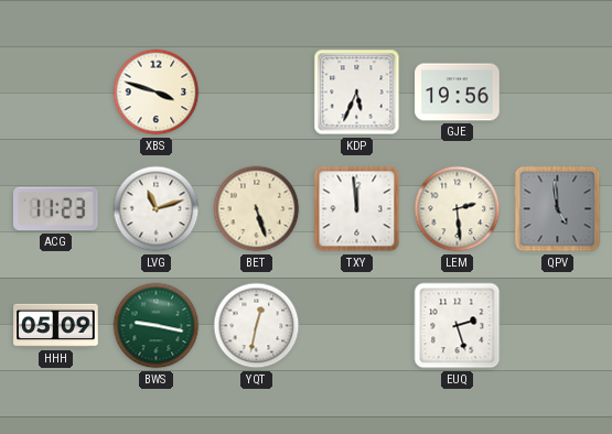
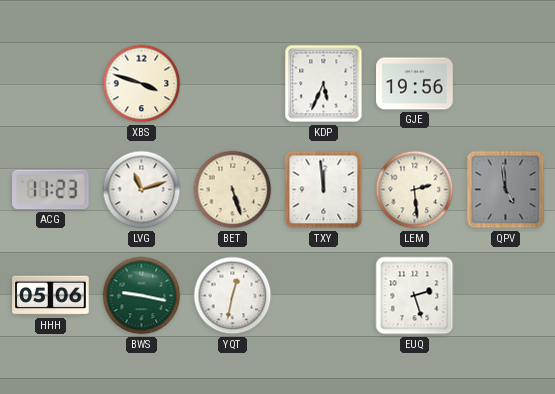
HHH: 05:09 -> 05:06 (51, 296)
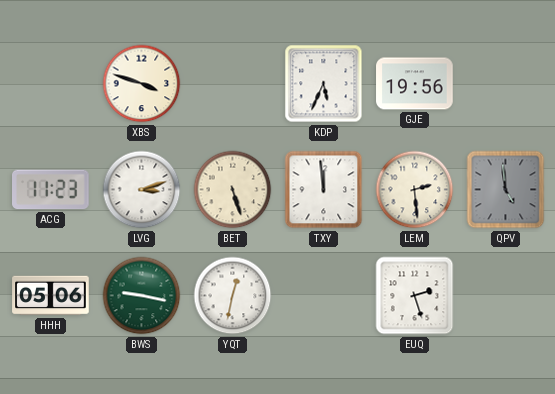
LVG: 11:12 -> 3:12 (142, 190)
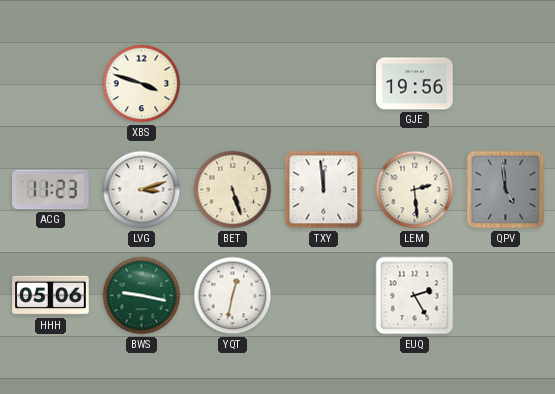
KDP: 5:34 -> none (324, 84)
EUQ: 2:27 -> 2:25 (415, 296)
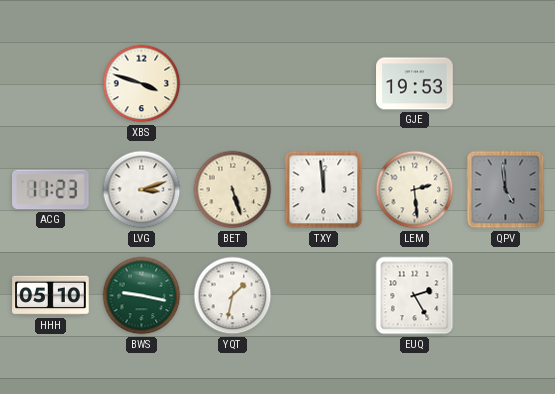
GJE: 19:56 -> 19:53 (415, 84)
HHH: 05:06 -> 05:10 (51, 296)
YQT: 12:32 -> 1:32 (233, 296)
